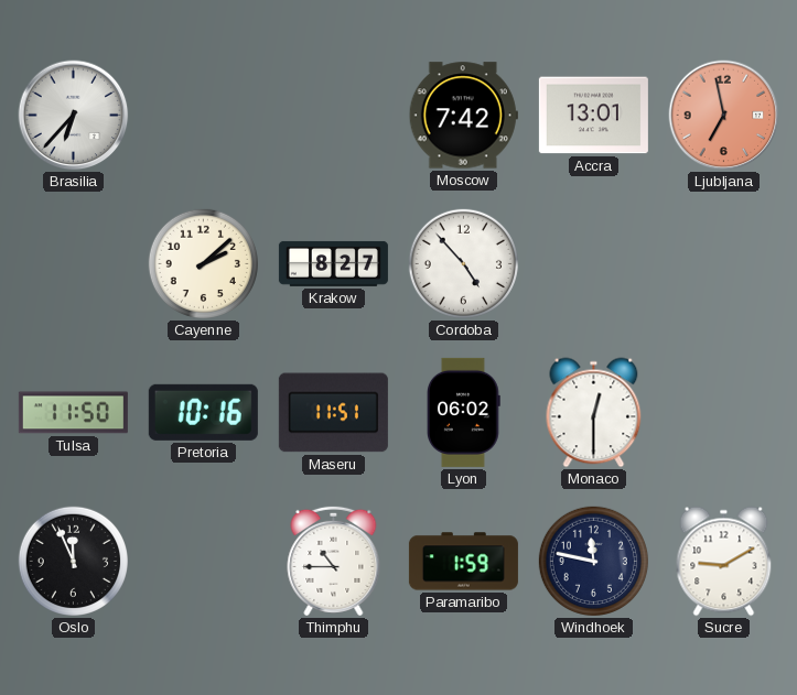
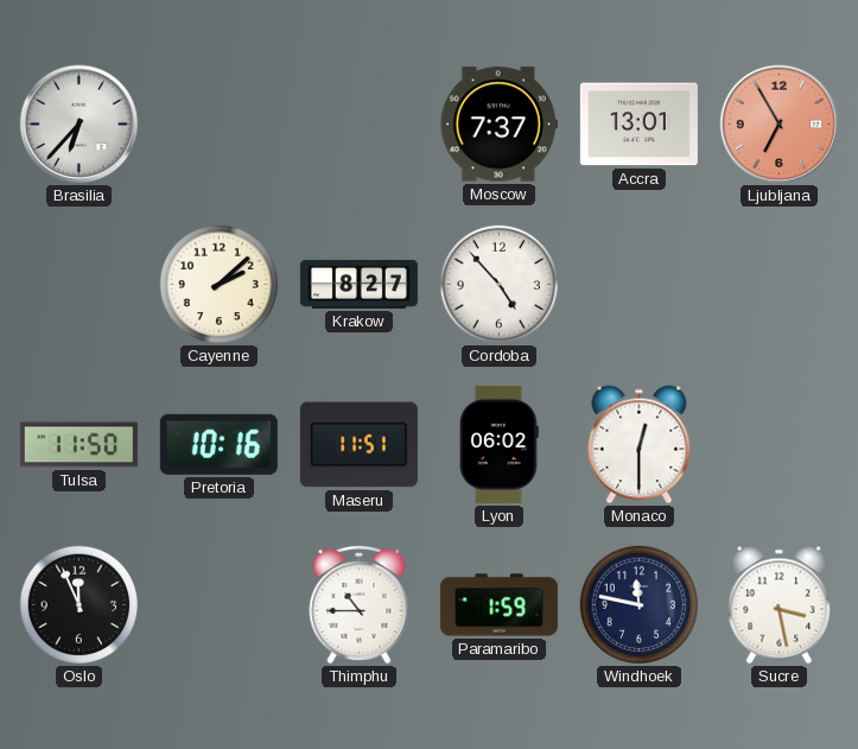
Moscow: 7:42 -> 7:37 (498, 125)
Ljubljana: 6:58 -> 6:55 (780, 125)
Sucre: 9:10 -> 3:28 (780, 605)
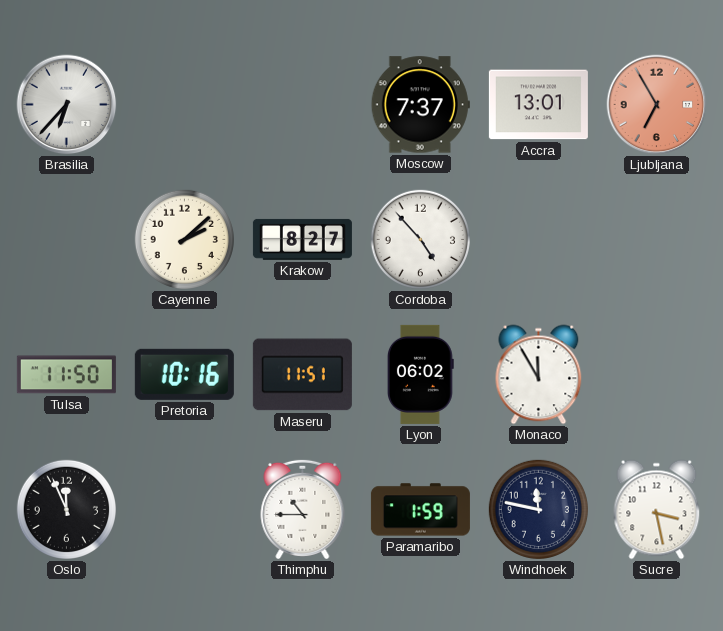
Monaco: 12:30 -> 11:55 (539, 375)
